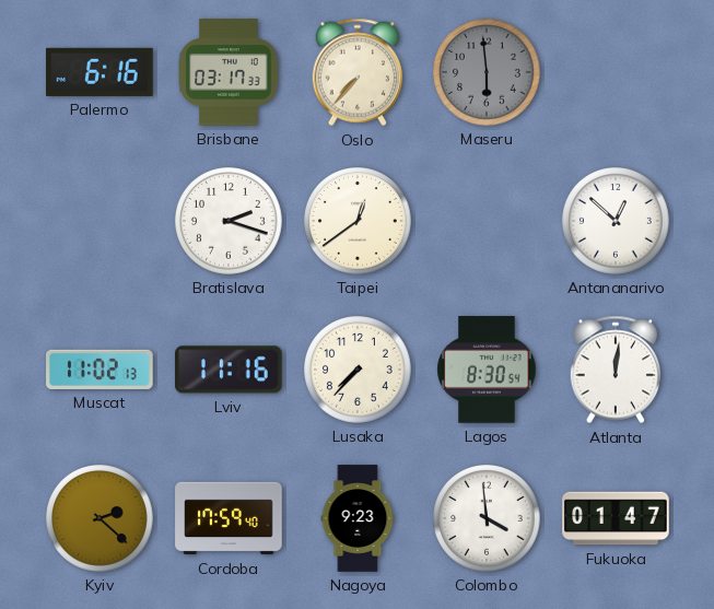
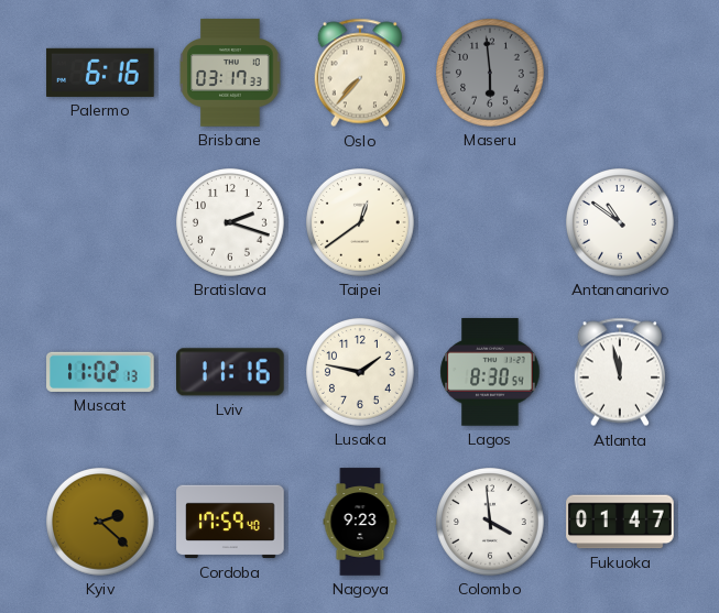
Antananarivo: 12:52 -> 10:51 (621, 223)
Lusaka: 7:37 -> 1:47 (361, 373)
Atlanta: 12:01 -> 11:58 (620, 372)
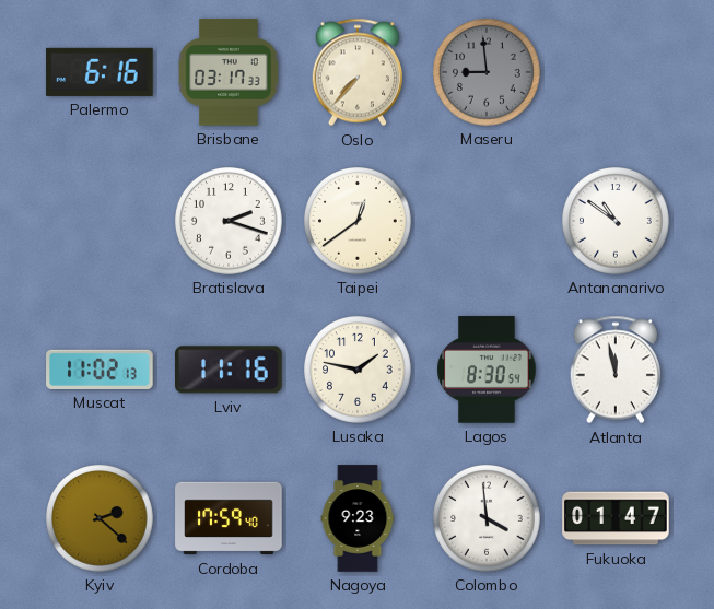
Maseru: 5:59 -> 8:59 (488, 73)
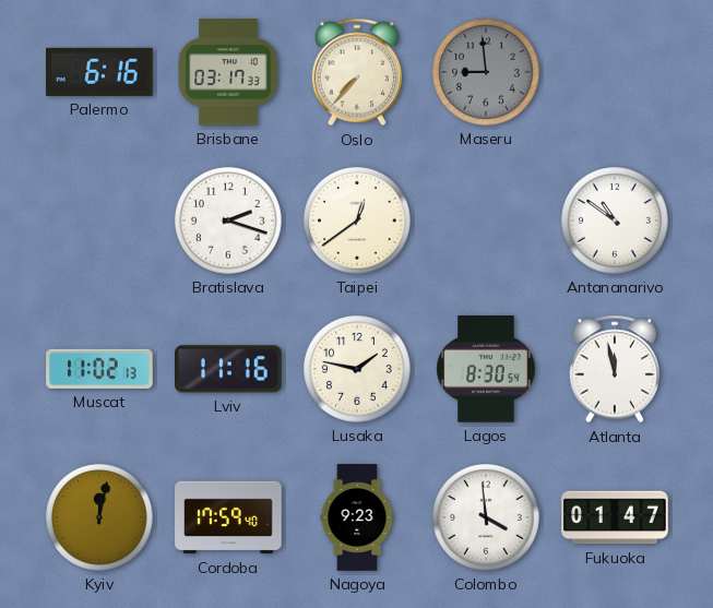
Kyiv: 2:22 -> 12:02 (100, 518)
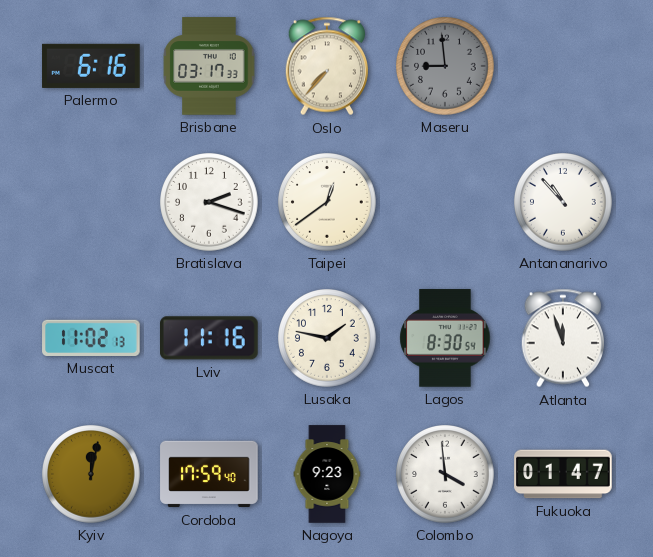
Antananarivo: 10:51 -> 10:53 (564, 203)
Atlanta: 11:58 -> 11:57 (563, 338)
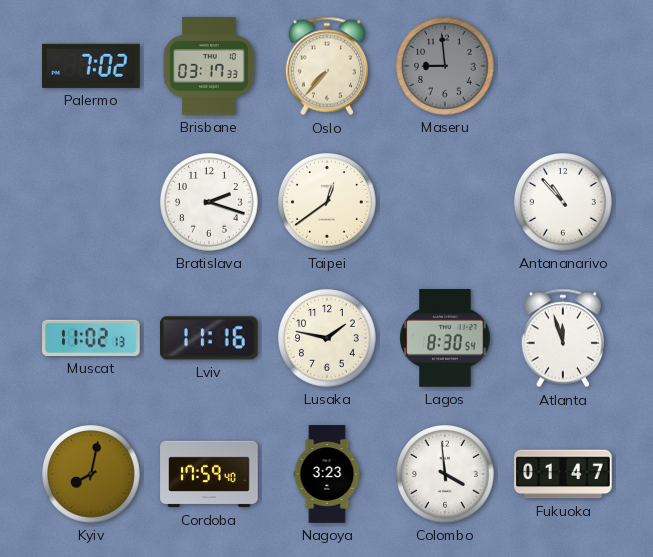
Palermo: 6:16 -> 7:02 (91, 66)
Kyiv: 12:02 -> 8:02 (92, 475)
Nagoya: 9:23 -> 3:23 (327, 474)
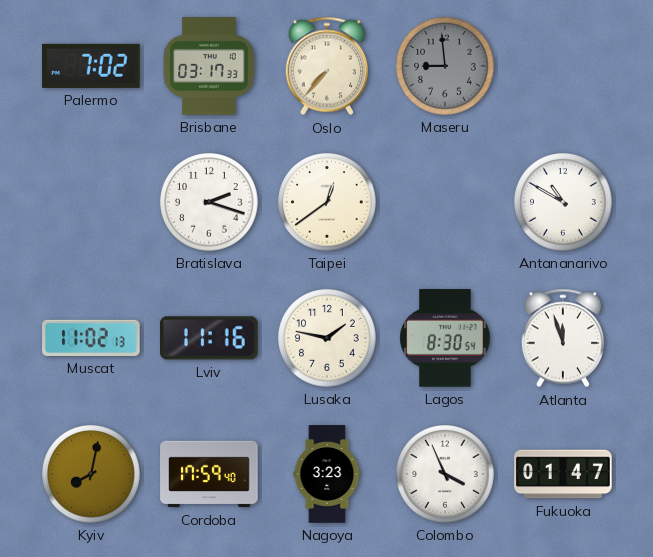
Antananarivo: 10:53 -> 10:50 (564, 203)
Colombo: 3:59 -> 3:56 (446, 475)
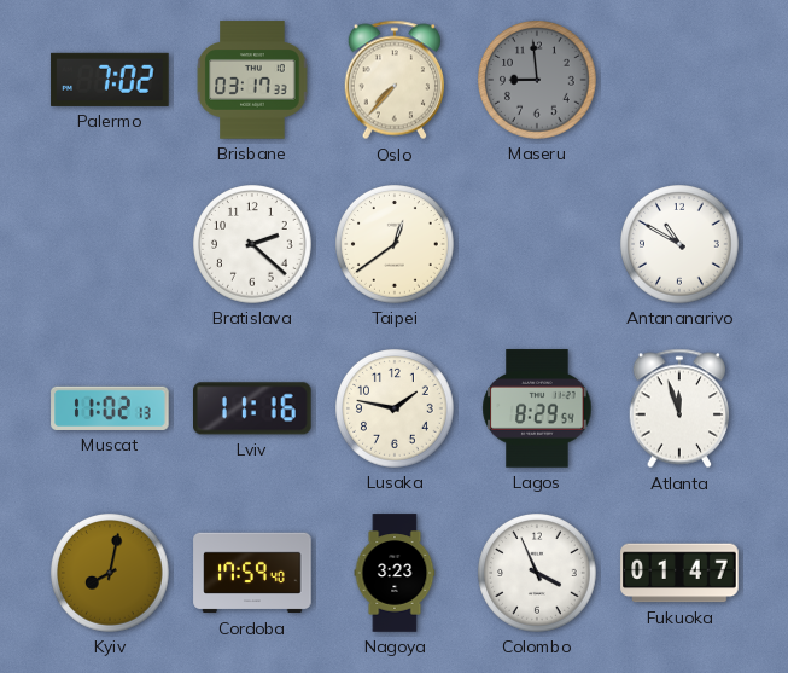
Bratislava: 2:18 -> 2:22 (253, 245)
Lagos: 8:30 -> 8:29 (537, 408)
